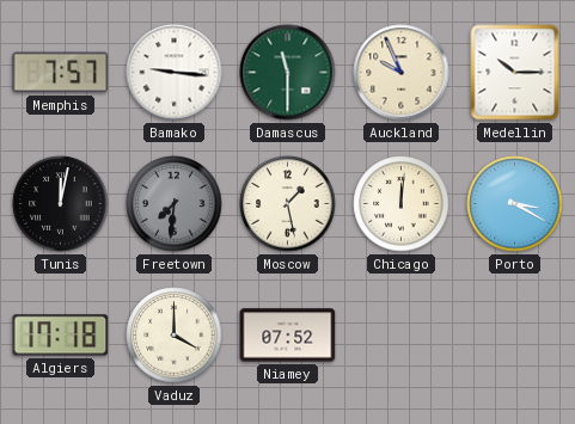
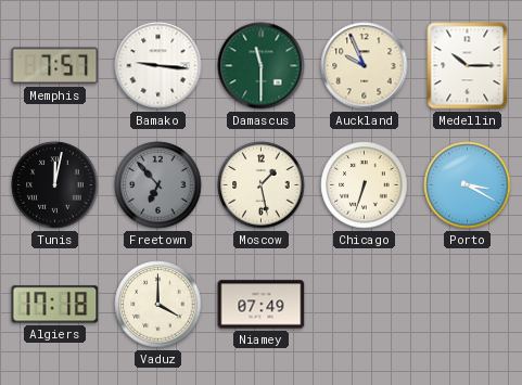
Freetown: 7:31 -> 6:53 (158, 185)
Chicago: 12:01 -> 6:33 (365, 185)
Niamey: 07:52 -> 07:49 (262, 305)
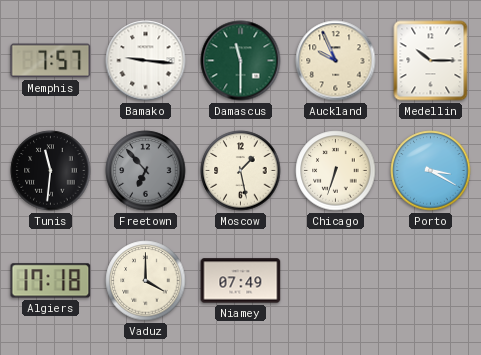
Tunis: 12:02 -> 11:31 (51, 171)
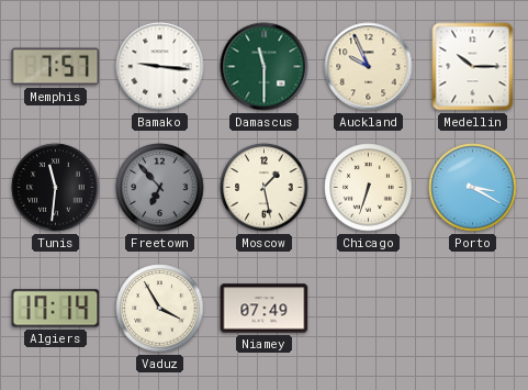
Algiers: 17:18 -> 17:14 (56, 309)
Vaduz: 4:00 -> 3:55 (160, 309)
